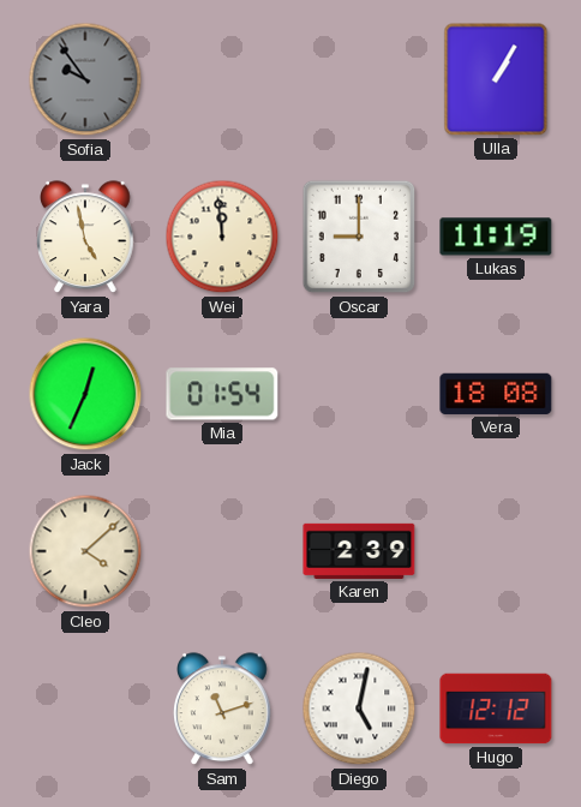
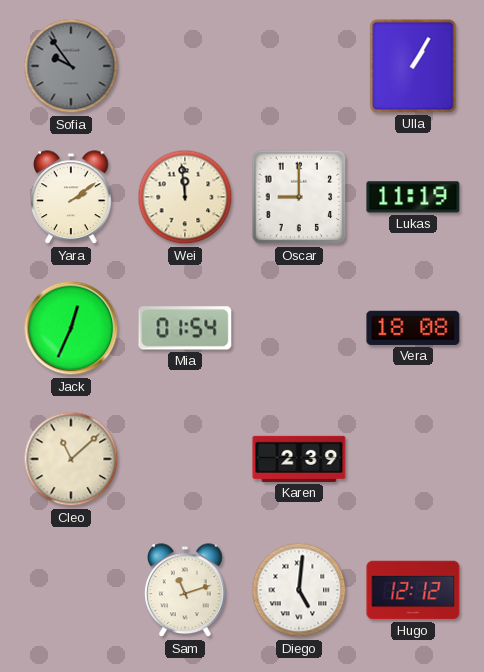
Yara: 4:58 -> 2:09 (72, 198)
Cleo: 4:08 -> 11:08 (71, 459)
Diego: 5:02 -> 5:01 (299, 590)
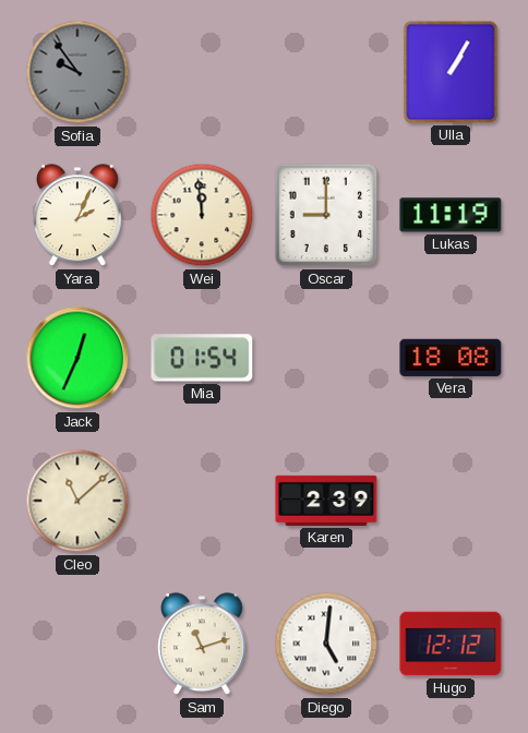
Yara: 2:09 -> 2:04 (79, 216)
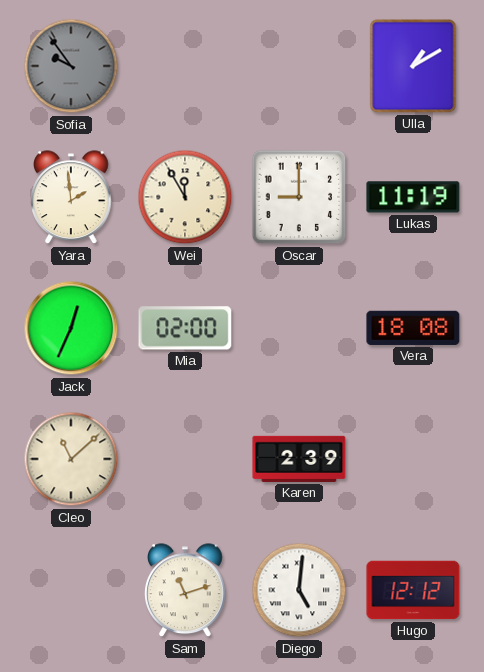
Ulla: 1:05 -> 1:10 (413, 66)
Yara: 2:04 -> 1:59 (72, 198)
Wei: 11:59 -> 11:55 (185, 197)
Mia: 01:54 -> 02:00 (185, 328)
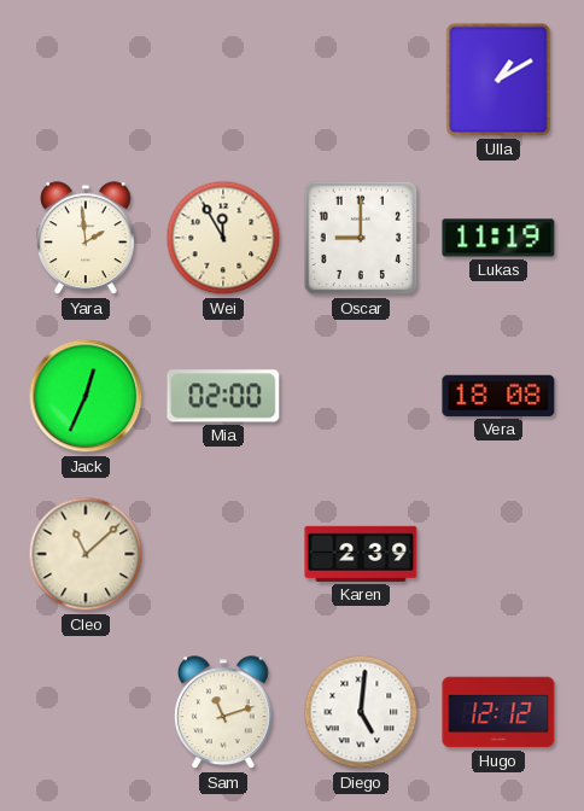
Sofia: 9:54 -> none (71, 66)
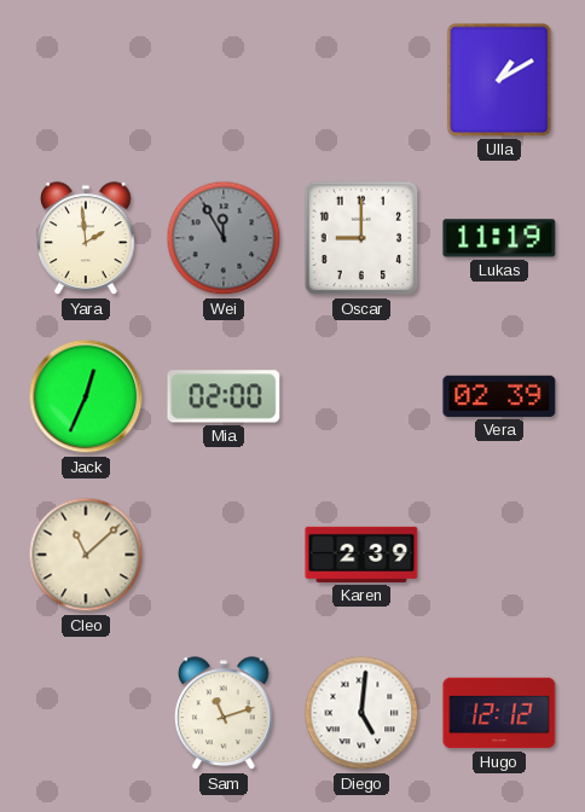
Wei dial: cream -> grey (224, 238)
Vera: 18:08 -> 02:39 (499, 396)
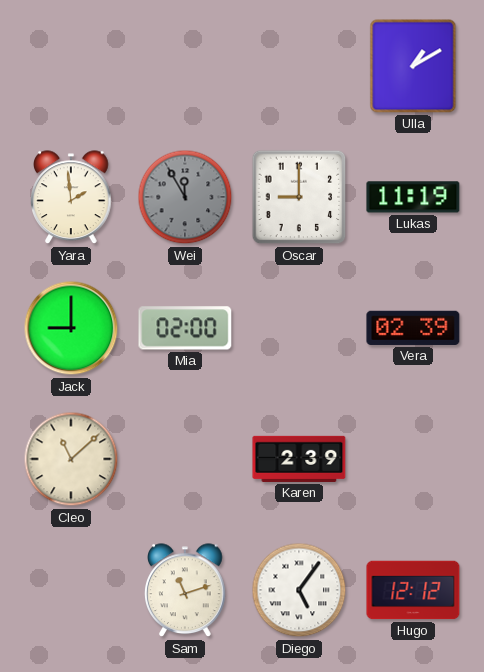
Jack: 12:34 -> 9:00 (71, 328)
Diego: 5:01 -> 5:06 (299, 590)
